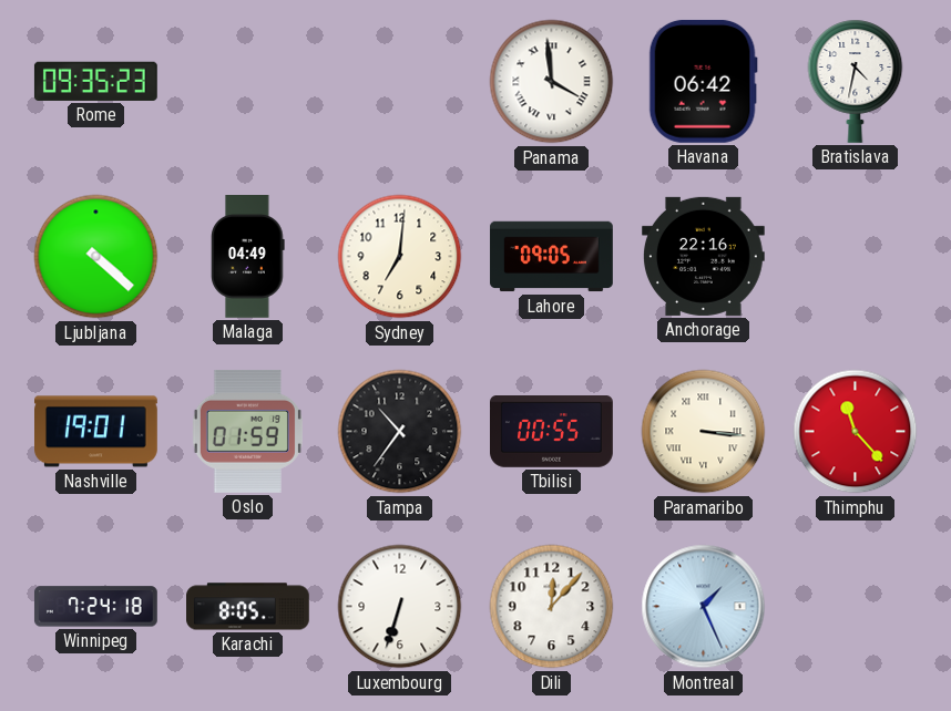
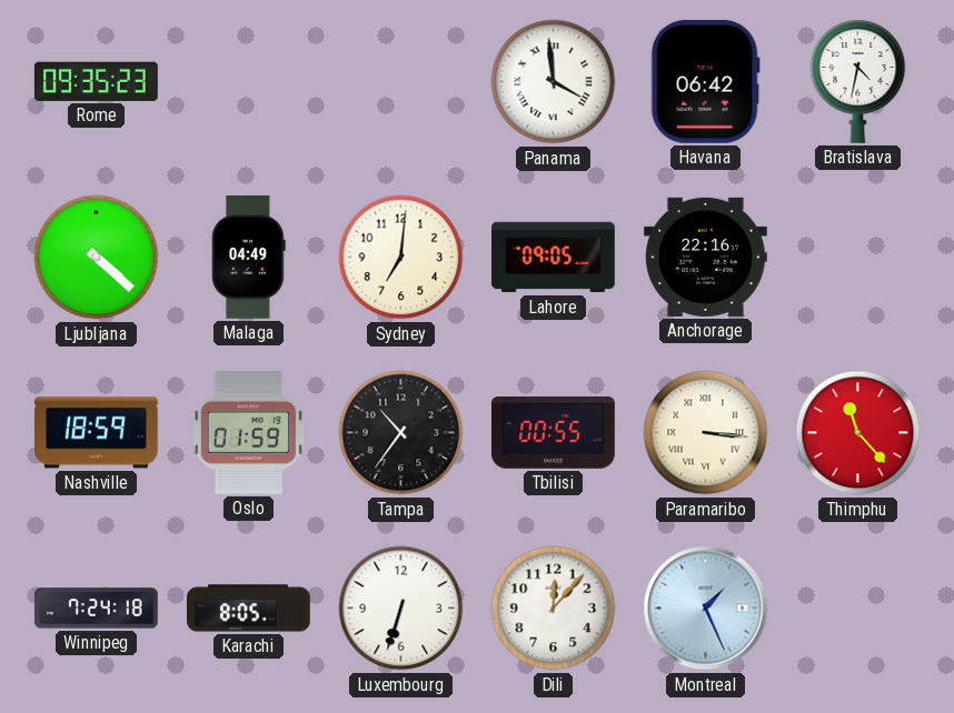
Nashville: 19:01 -> 18:59 (97, 433)
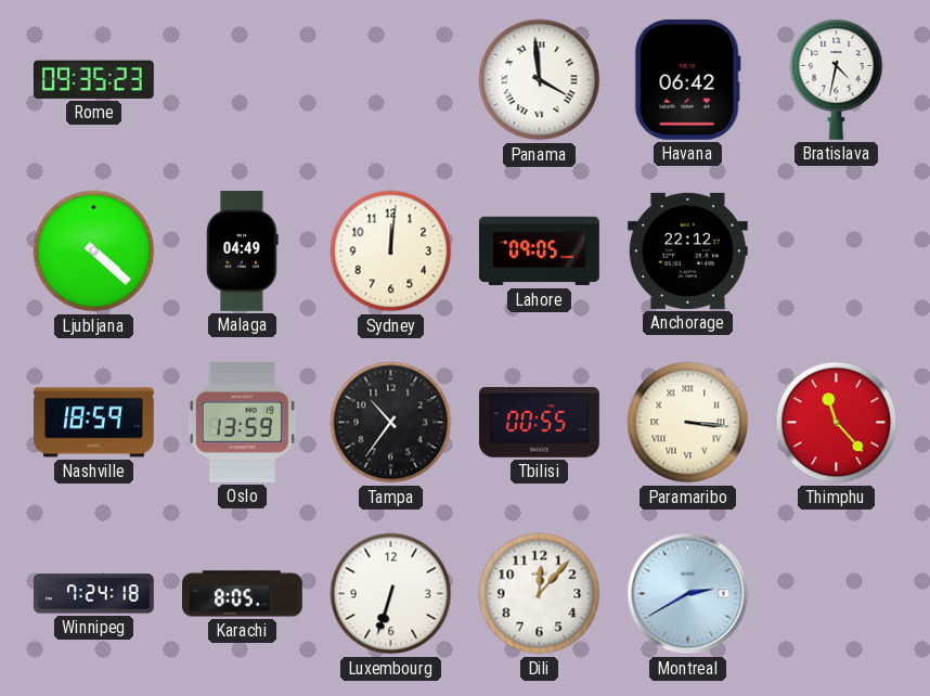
Sydney: 7:01 -> 12:01 (391, 252)
Anchorage: 22:16 -> 22:12 (688, 250)
Oslo: 01:59 -> 13:59 (242, 422)
Montreal: 1:26 -> 2:40 (688, 594)
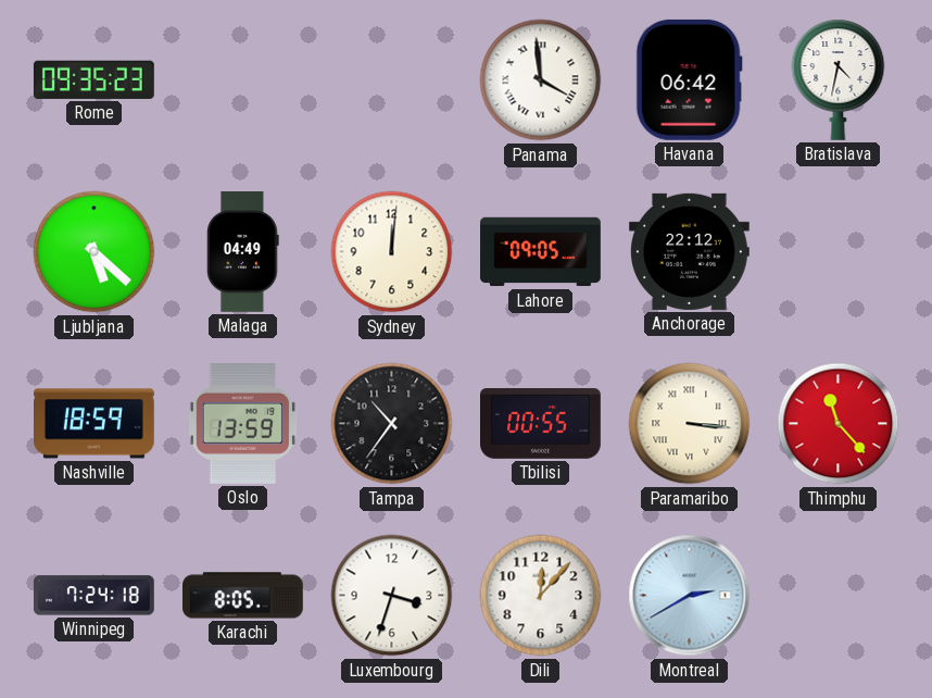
Ljubljana: 4:22 -> 5:22 (95, 252)
Luxembourg: 6:33 -> 3:33 (392, 596)
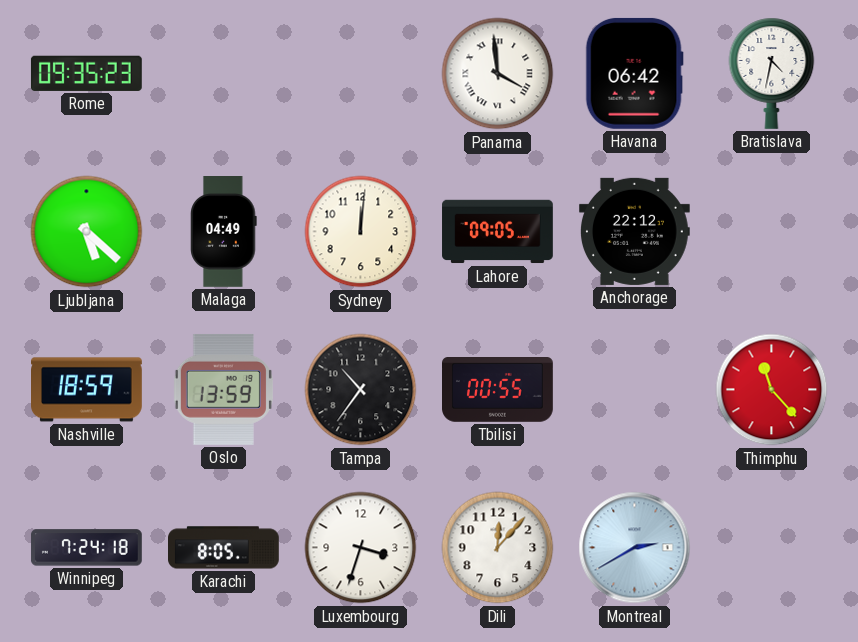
Paramaribo: 3:16 -> none (690, 424)
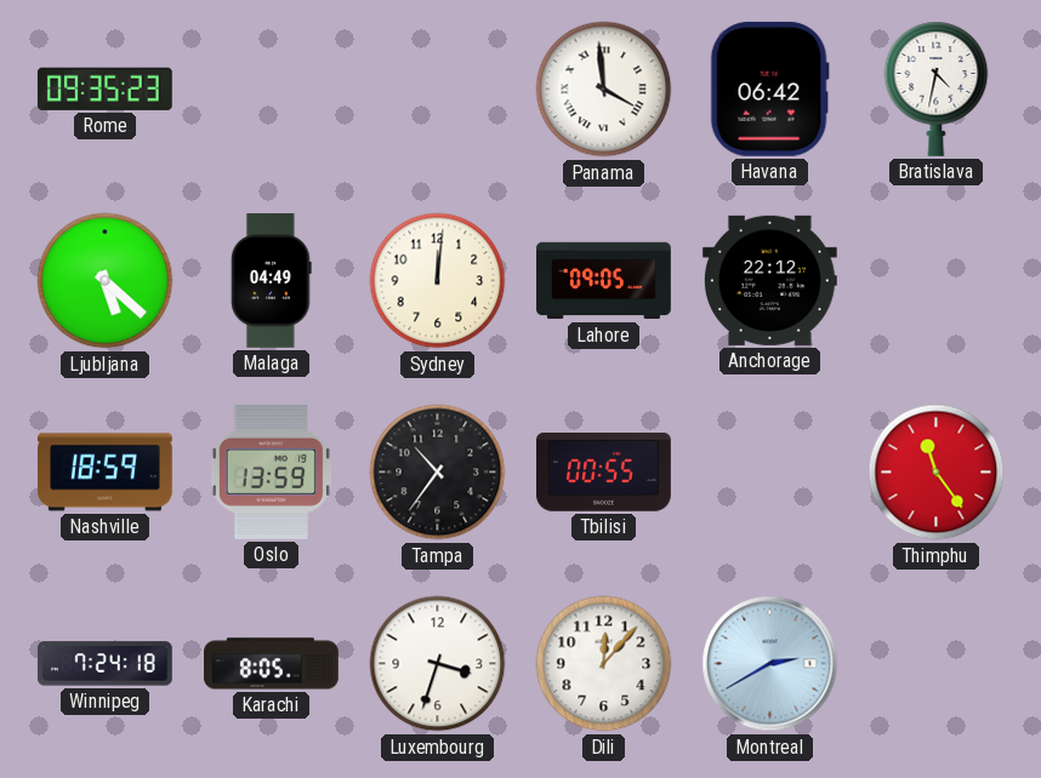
Thimphu: 11:23 -> 11:24 (937, 473)
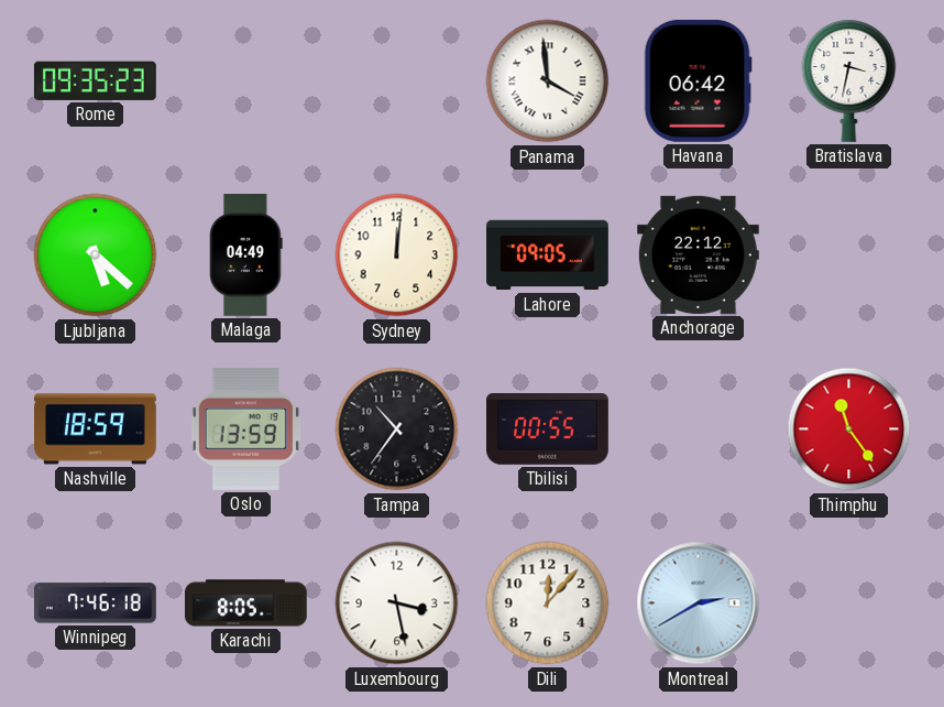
Bratislava: 4:32 -> 3:32 (849, 80)
Winnipeg: 7:24 -> 7:46 (95, 603)
Luxembourg: 3:33 -> 3:28 (397, 603)
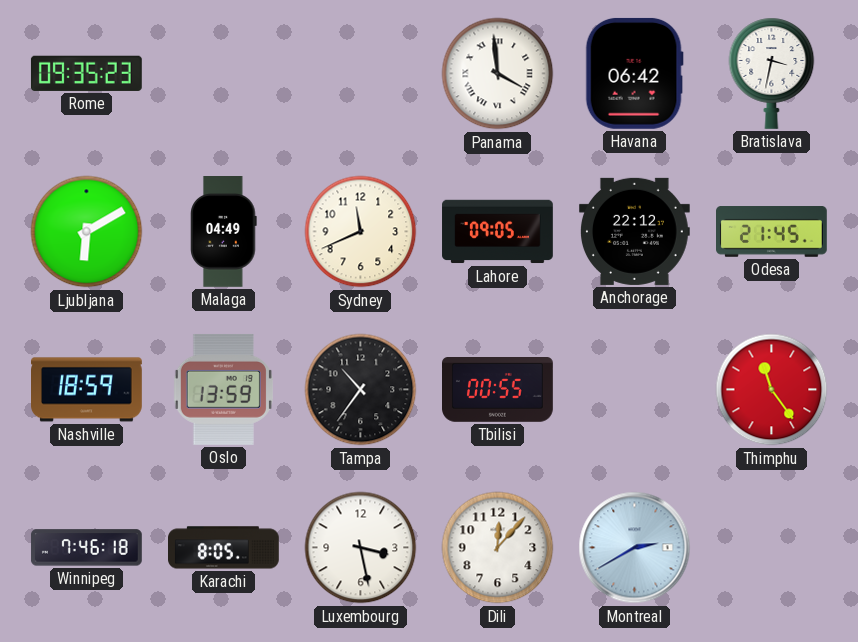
Ljubljana: 5:22 -> 6:10 (87, 232)
Sydney: 12:01 -> 11:41 (361, 232)
Odesa: none -> 21:45 (772, 232)
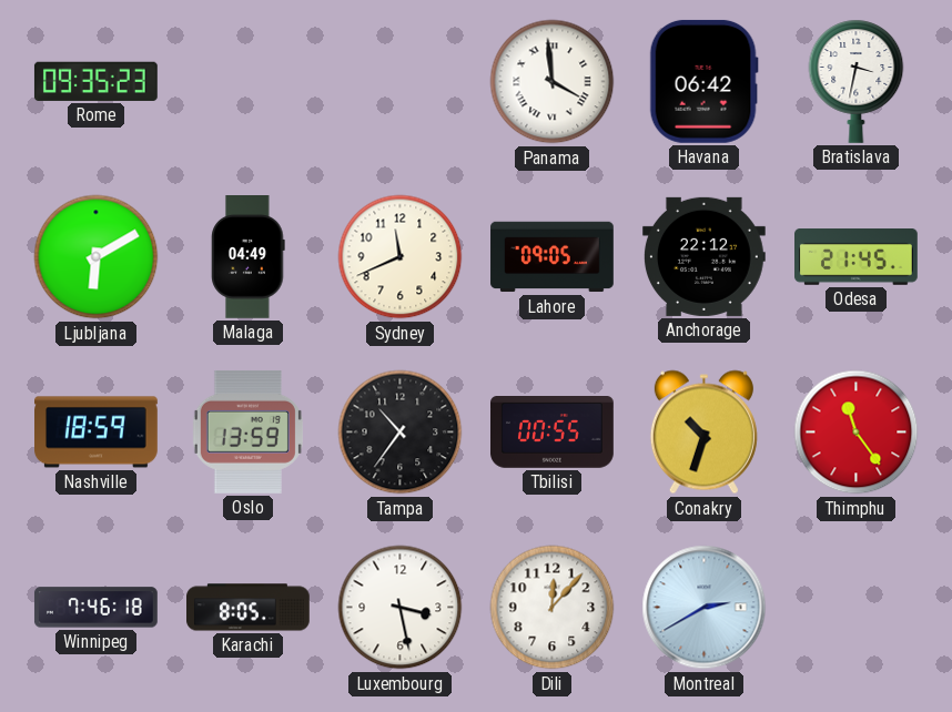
Conakry: none -> 10:33 (703, 433)
